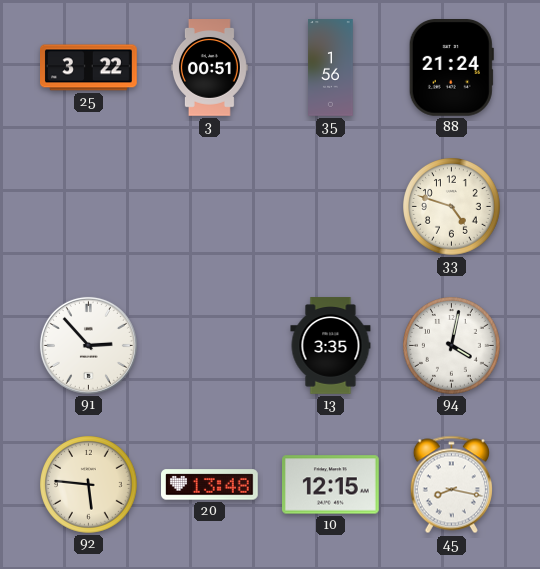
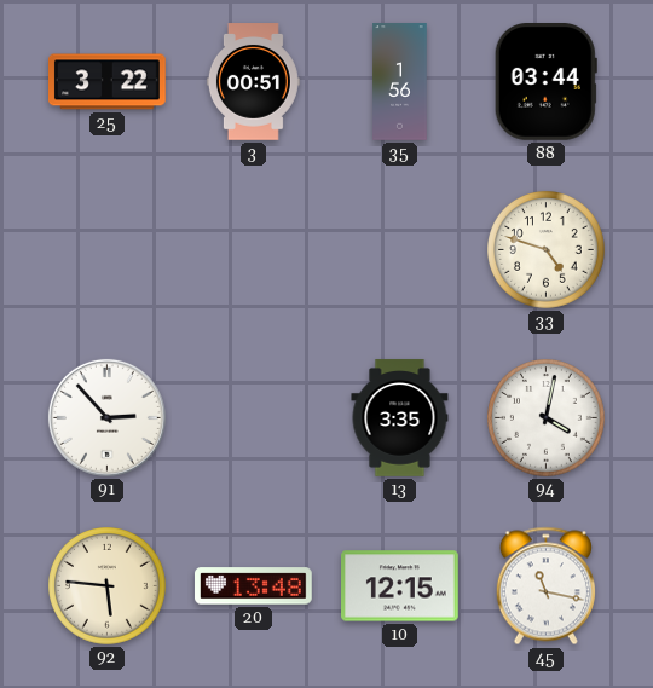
88: 21:24 -> 03:44 (545, 82)
45: 8:17 -> 11:17 (545, 586)
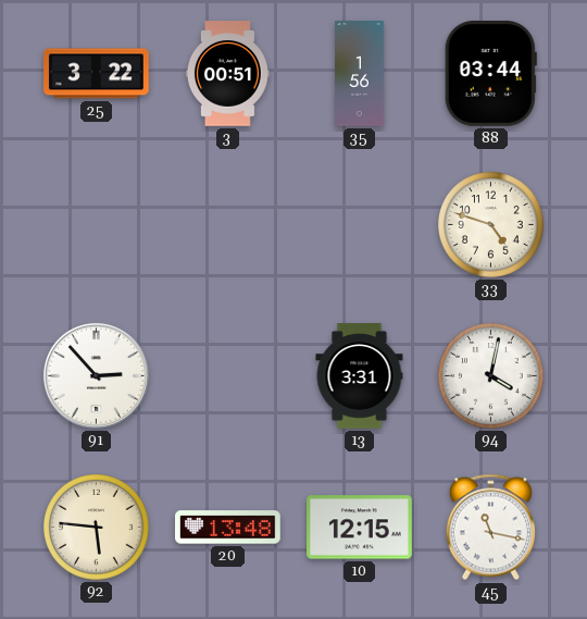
13: 3:35 -> 3:31 (360, 376)
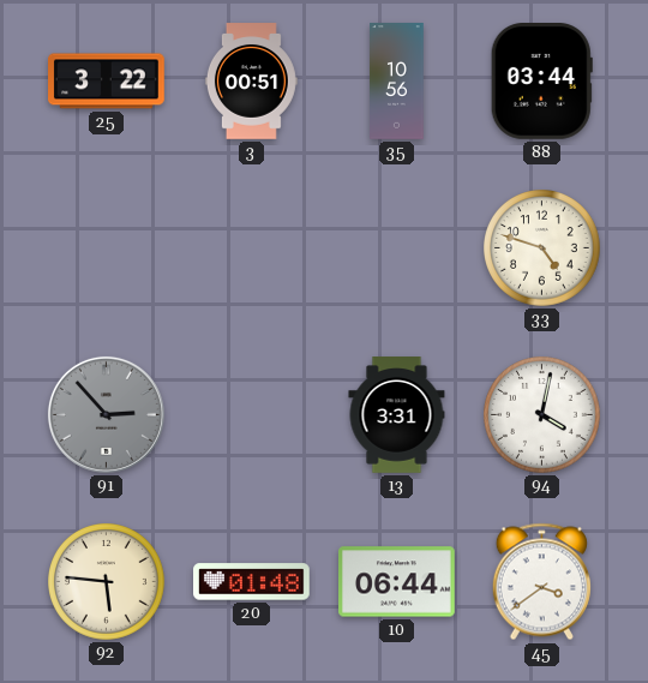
35: 1:56 -> 10:56 (397, 82)
91 dial: white -> grey (106, 414)
20: 13:48 -> 01:48 (252, 582)
10: 12:15 -> 06:44 (397, 582)
45: 11:17 -> 3:39 (541, 582)
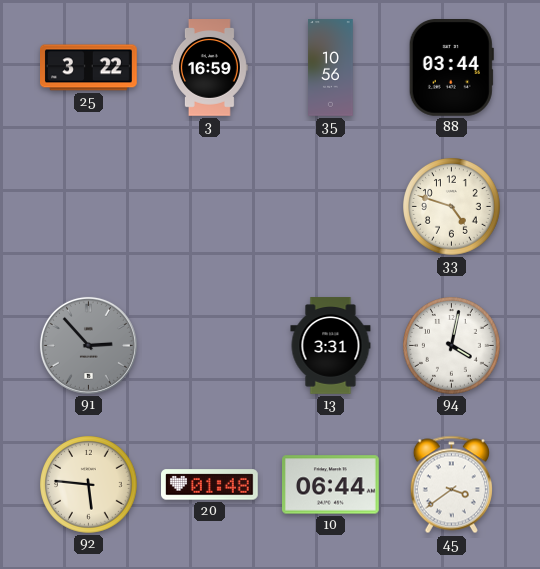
3: 00:51 -> 16:59 (209, 68)
